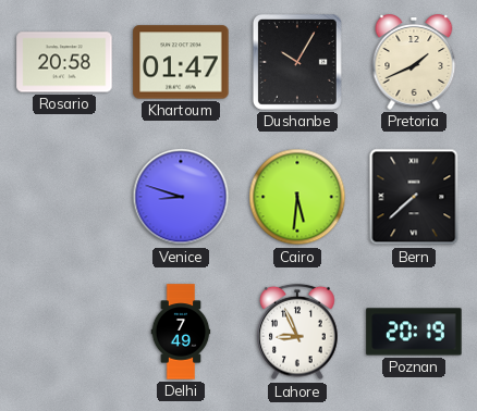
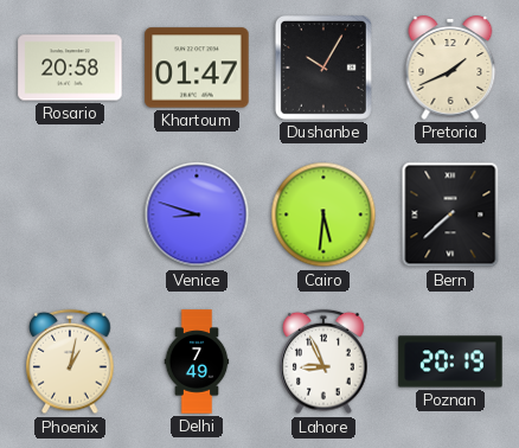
Phoenix: none -> 1:02 (70, 361)
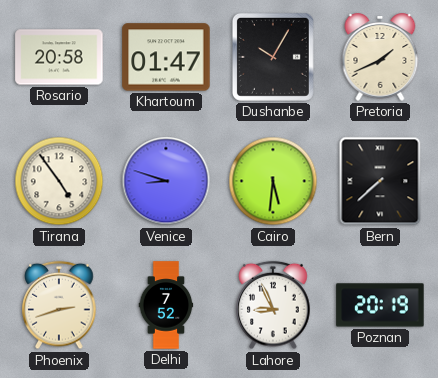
Tirana: none -> 4:54 (59, 181)
Phoenix: 1:02 -> 2:42 (59, 305)
Delhi: 7:49 -> 7:52 (166, 305)
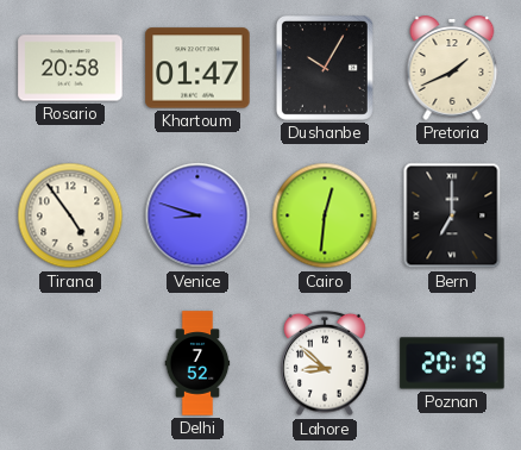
Cairo: 5:31 -> 12:31 (325, 215)
Bern: 7:38 -> 7:00 (452, 215)
Phoenix: 2:42 -> none (59, 305)
Lahore: 8:56 -> 8:52 (325, 363)
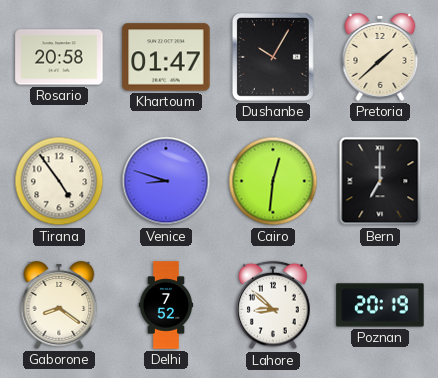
Pretoria: 1:41 -> 1:38 (380, 57)
Gaborone: none -> 8:21 (59, 305)
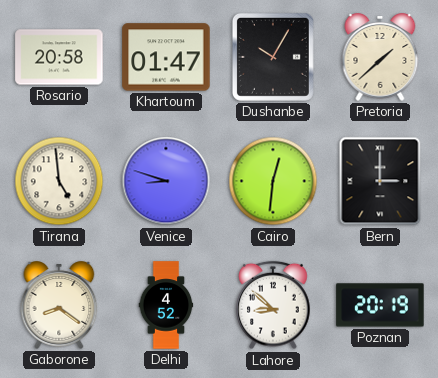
Tirana: 4:54 -> 4:59 (59, 181)
Bern: 7:00 -> 3:00 (380, 181)
Delhi: 7:52 -> 4:52 (166, 305)
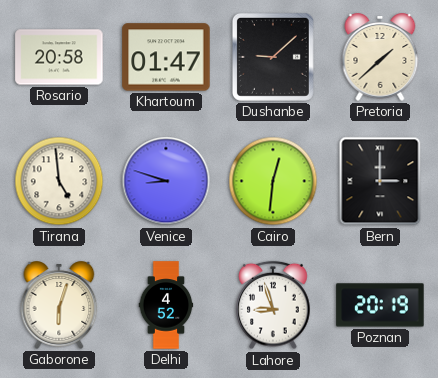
Dushanbe: 10:05 -> 9:08 (273, 57)
Gaborone: 8:21 -> 6:03 (59, 305)
Lahore: 8:52 -> 8:57 (273, 305)
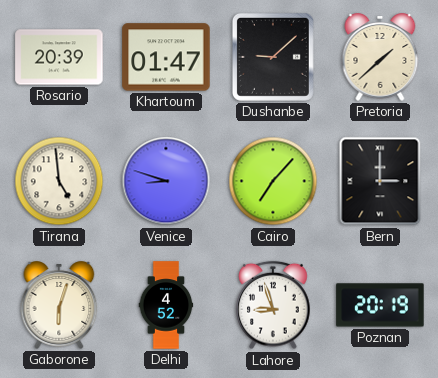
Rosario: 20:58 -> 20:39 (59, 57)
Cairo: 12:31 -> 7:07 (273, 181)
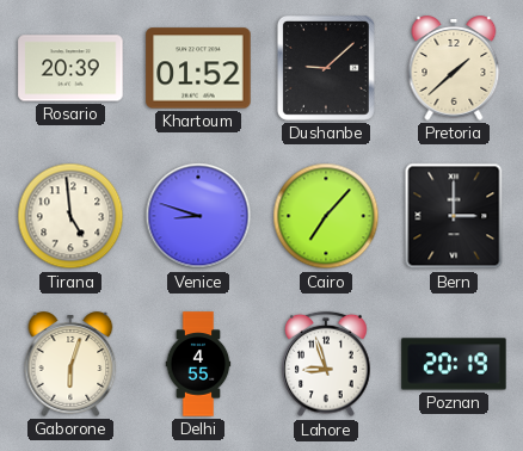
Khartoum: 01:47 -> 01:52 (198, 68)
Delhi: 4:52 -> 4:55 (198, 364)
